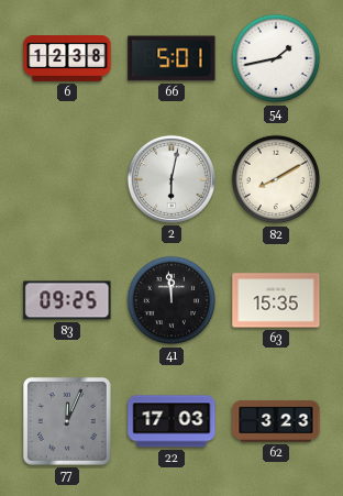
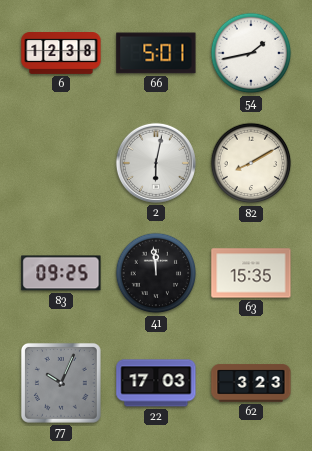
77: 12:04 -> 10:04 (61, 383)
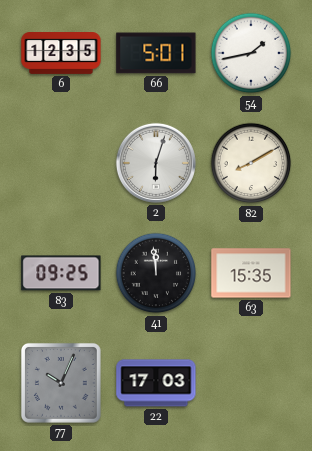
6: 12:38 -> 12:35 (61, 54)
2: 6:02 -> 6:03 (156, 163)
62: 3:23 -> none (251, 383)
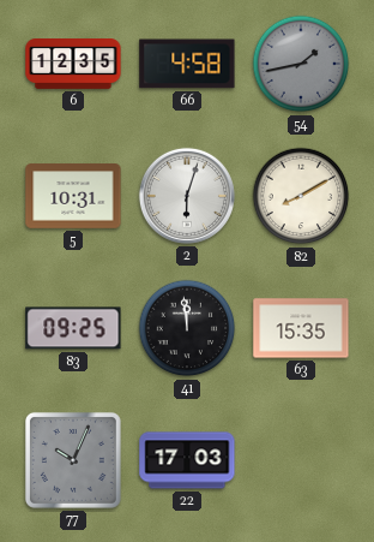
66: 5:01 -> 4:58 (187, 64)
54 dial: white -> grey (301, 64)
5: none -> 10:31 (73, 196)
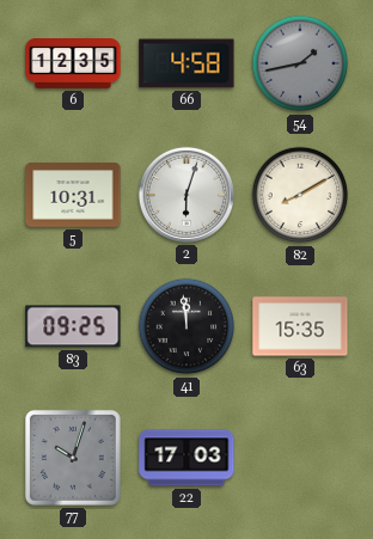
77: 10:04 -> 10:03 (73, 458)
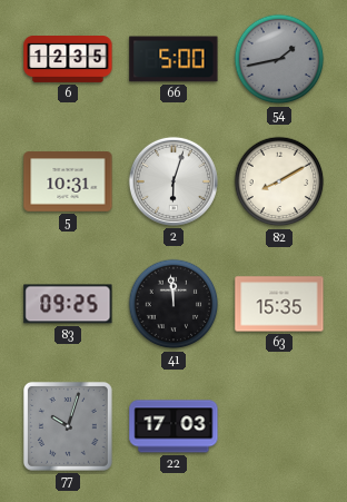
66: 4:58 -> 5:00 (173, 59)
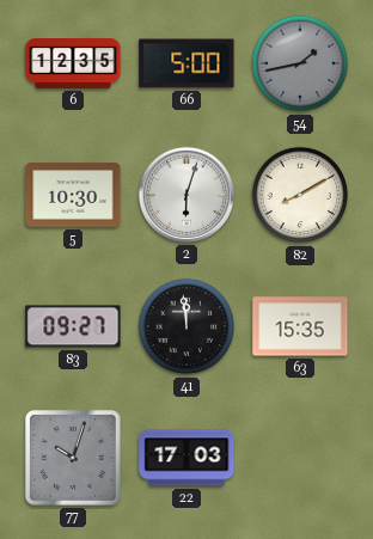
5: 10:31 -> 10:30 (73, 195)
83: 09:25 -> 09:27 (73, 326)
